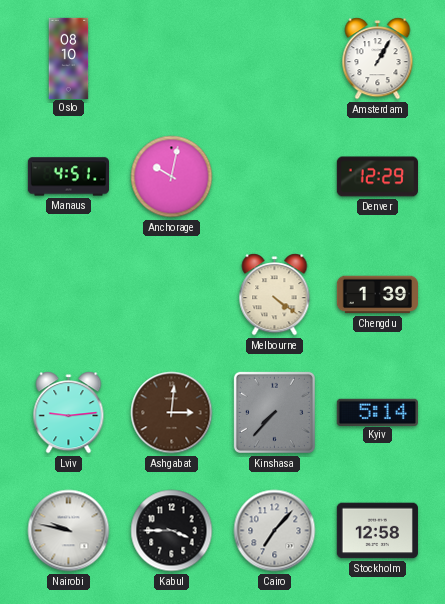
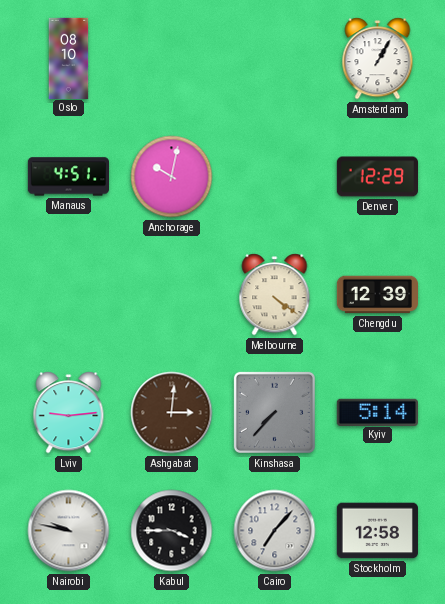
Chengdu: 1:39 -> 12:39 (377, 295)
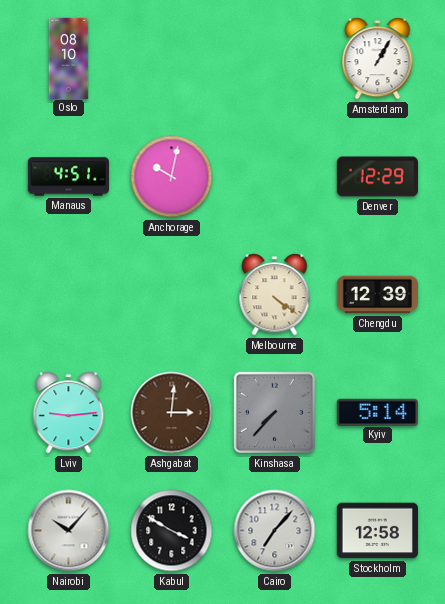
Nairobi: 9:47 -> 10:07 (69, 531)
Kabul: 3:45 -> 3:50 (172, 531)
